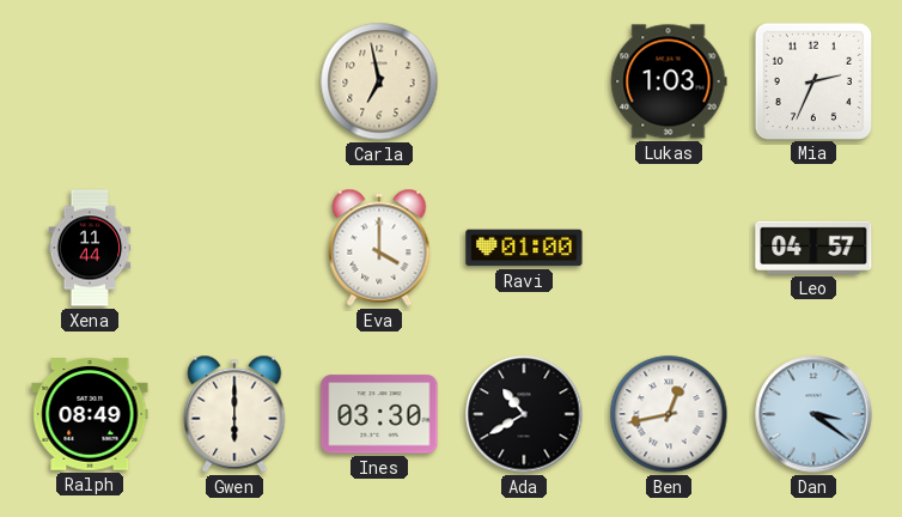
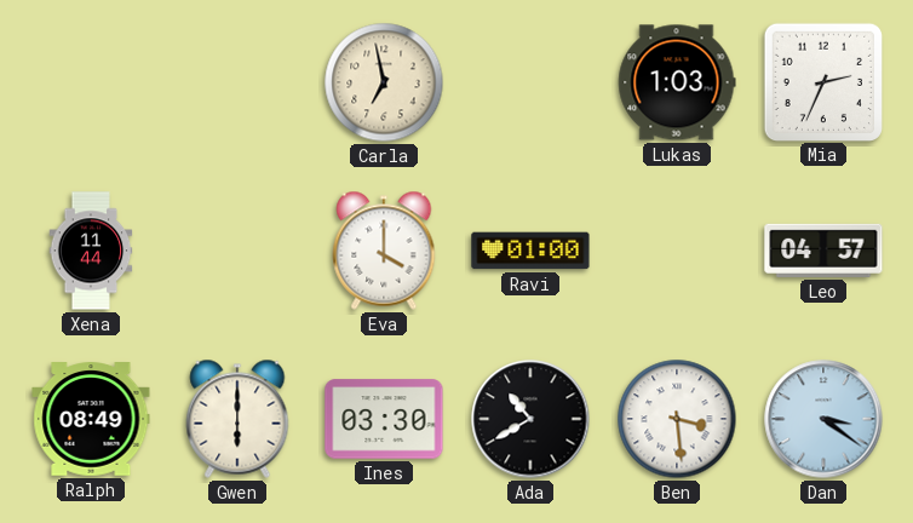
Ben: 12:43 -> 3:29 (677, 419)
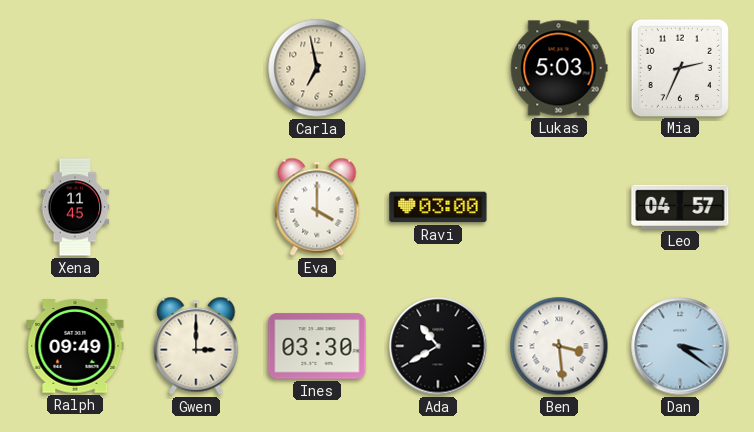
Lukas: 1:03 -> 5:03 (559, 68)
Xena: 11:44 -> 11:45 (75, 207)
Ravi: 01:00 -> 03:00 (438, 207)
Ralph: 08:49 -> 09:49 (75, 346)
Gwen: 6:00 -> 3:00 (196, 346)
